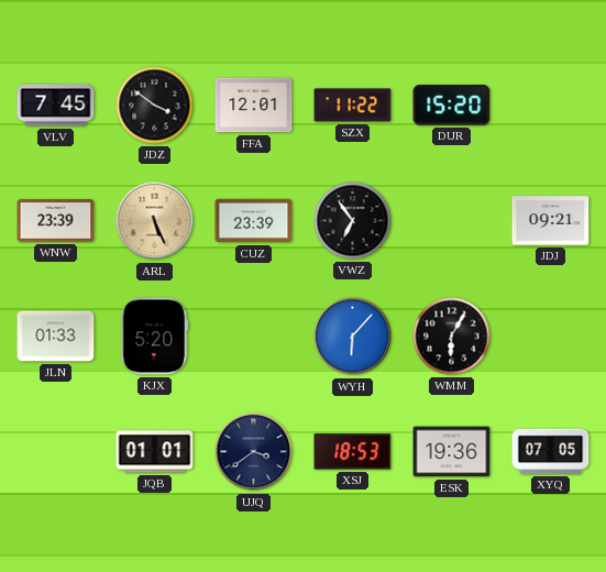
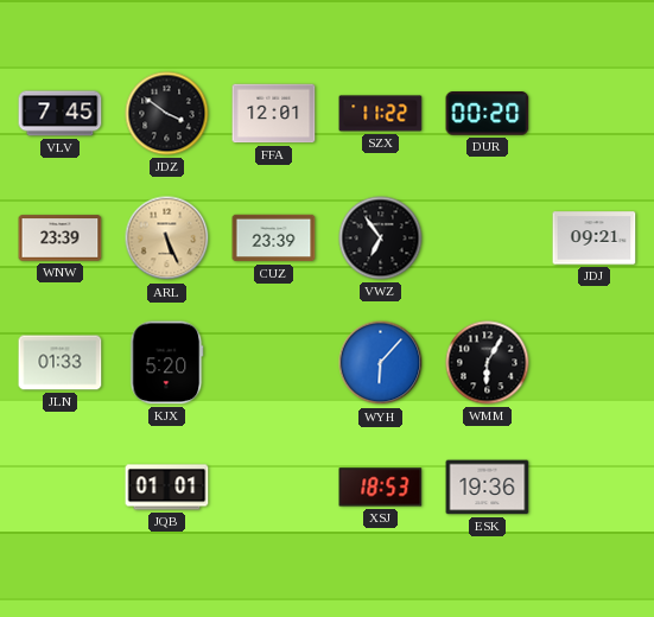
DUR: 15:20 -> 00:20 (488, 114)
UJQ: 3:39 -> none (254, 452)
XYQ: 07:05 -> none (551, 451)
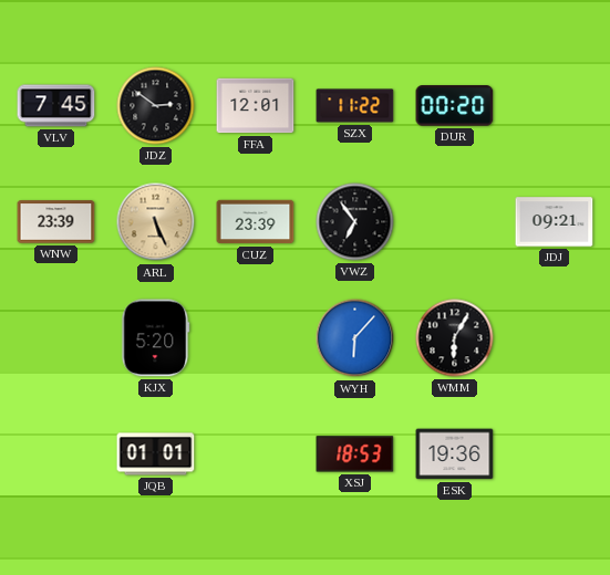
JDZ: 3:51 -> 2:51 (156, 106)
JLN: 01:33 -> none (61, 363)
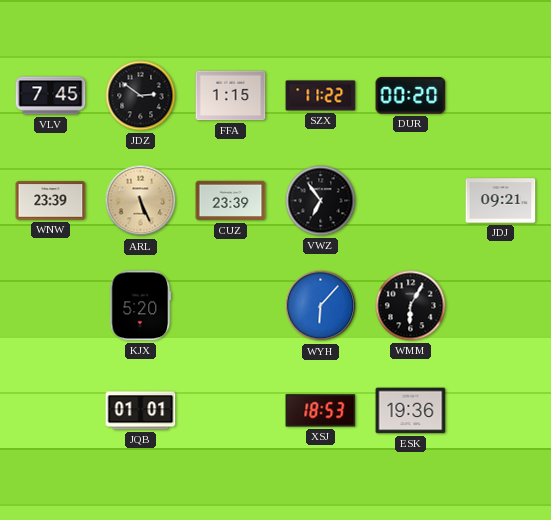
FFA: 12:01 -> 1:15 (231, 96)
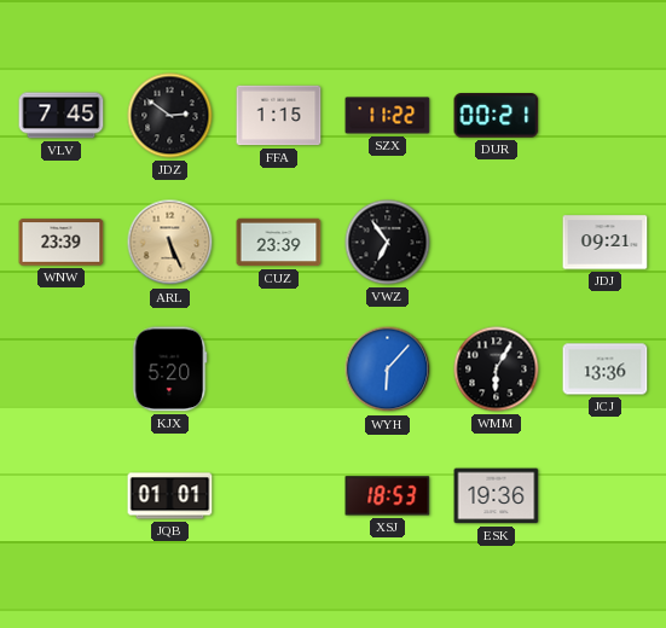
DUR: 00:20 -> 00:21 (497, 116)
JCJ: none -> 13:36 (606, 370)
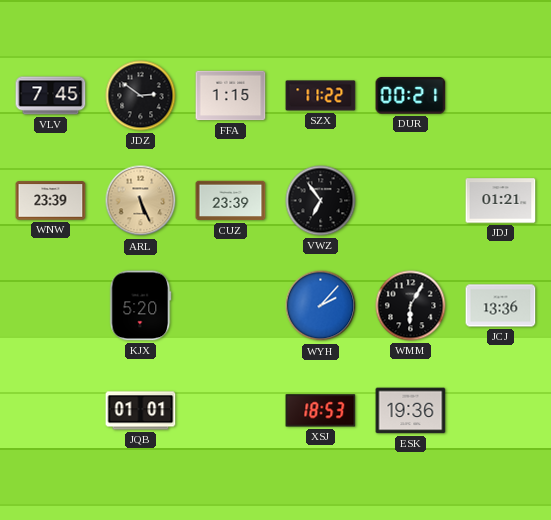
JDJ: 09:21 -> 01:21 (501, 201)
WYH: 6:07 -> 2:07 (321, 306)
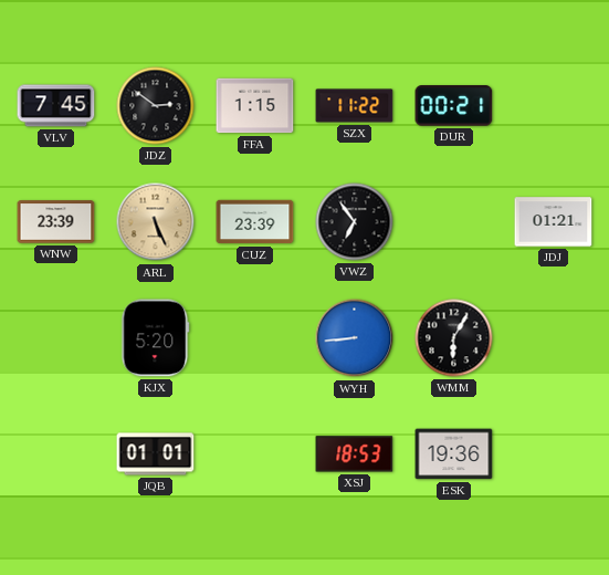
WYH: 2:07 -> 8:44 (355, 338)
JCJ: 13:36 -> none (501, 306)
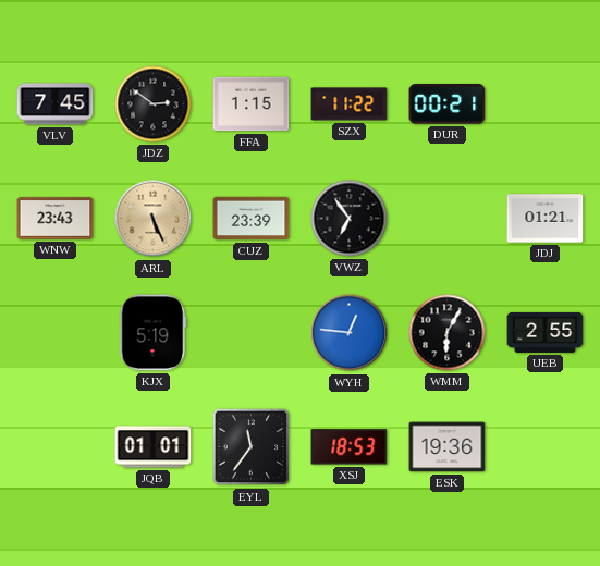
WNW: 23:39 -> 23:43 (56, 219)
KJX: 5:20 -> 5:19 (154, 333)
WYH: 8:44 -> 12:46 (350, 333)
UEB: none -> 2:55 (546, 332)
EYL: none -> 11:36 (252, 447)
